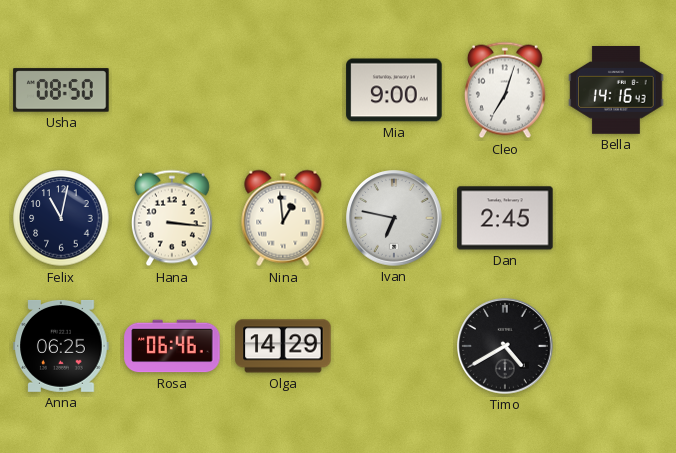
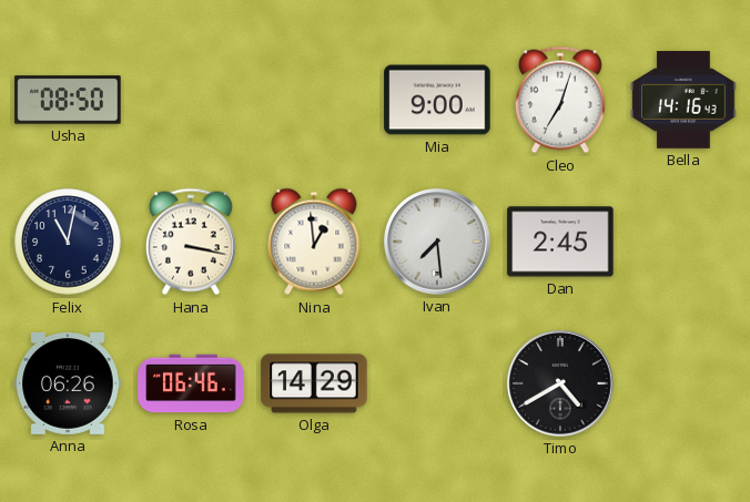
Hana: 3:16 -> 3:17 (191, 242)
Ivan: 6:47 -> 7:29 (437, 242)
Anna: 06:25 -> 06:26 (68, 383)
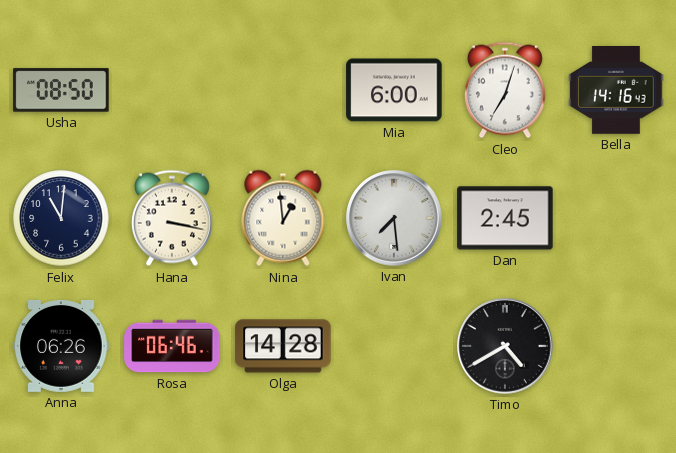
Mia: 9:00 -> 6:00 (394, 90)
Felix: 11:02 -> 11:01 (61, 218)
Olga: 14:29 -> 14:28 (283, 346)
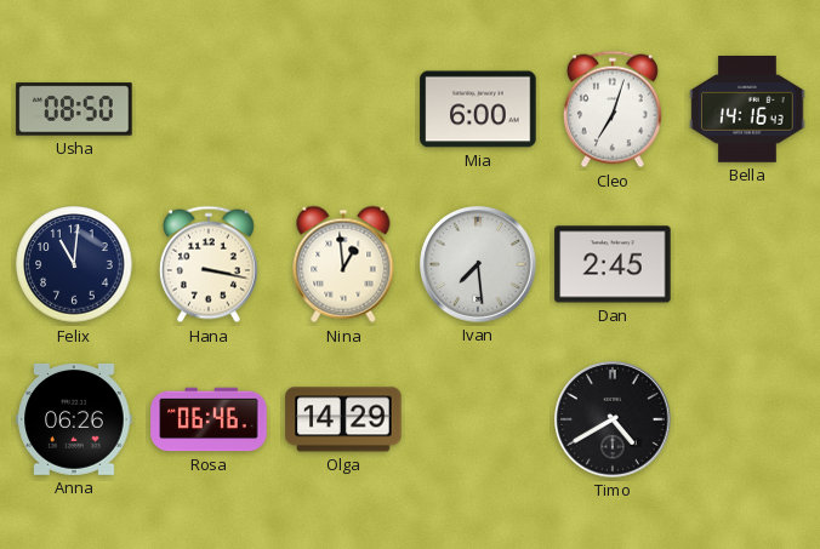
Olga: 14:28 -> 14:29 (343, 419)
